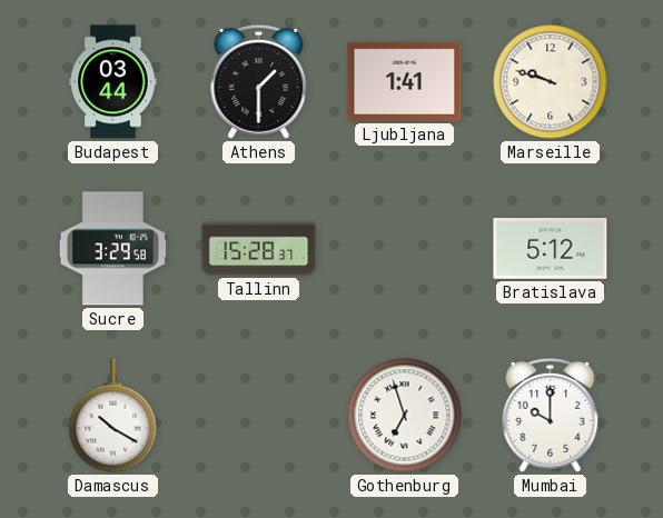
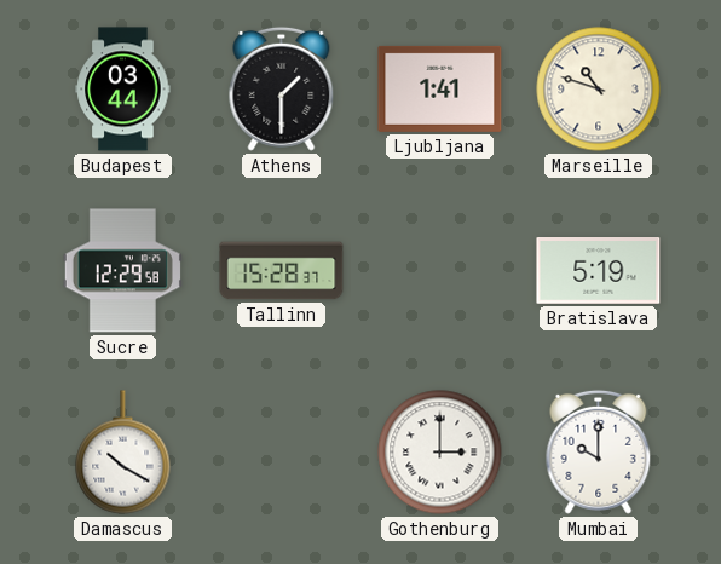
Marseille: 9:48 -> 10:48 (599, 90)
Sucre: 3:29 -> 12:29 (122, 271)
Bratislava: 5:12 -> 5:19 (599, 271)
Gothenburg: 6:57 -> 3:00 (440, 453)
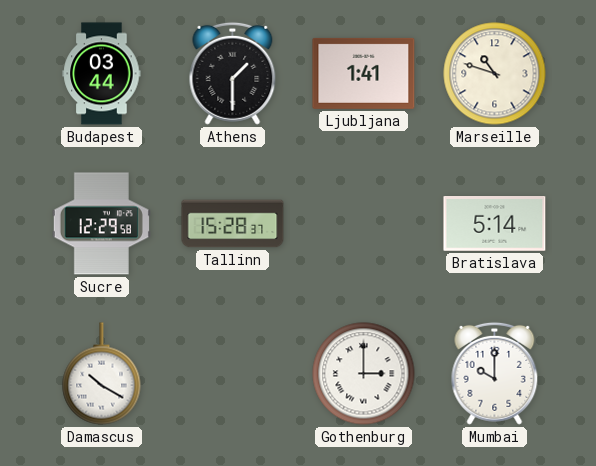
Bratislava: 5:19 -> 5:14 (495, 224)
